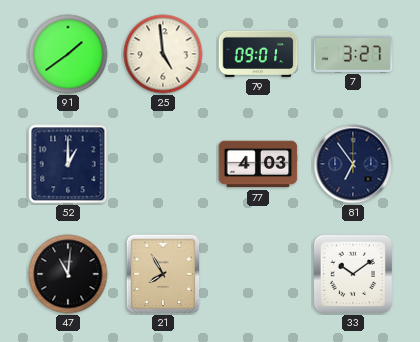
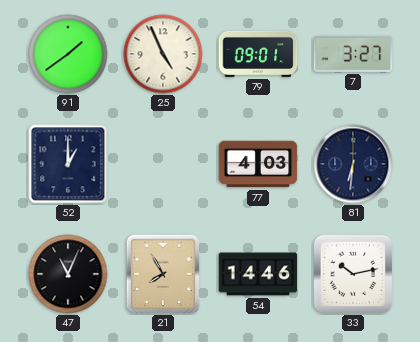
25: 4:59 -> 4:56 (163, 54)
81: 6:54 -> 6:31 (353, 164)
47: 11:01 -> 11:04 (68, 274)
54: none -> 14:46 (258, 274)
33: 10:09 -> 10:13 (353, 274)
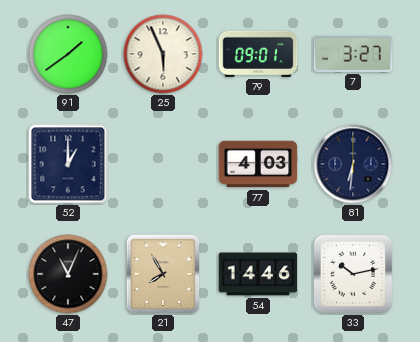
25: 4:56 -> 5:56 (163, 54)
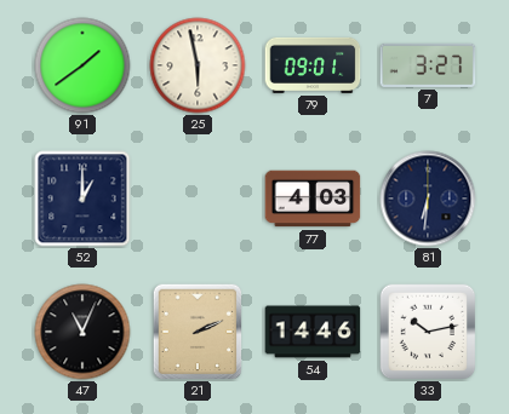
25: 5:56 -> 5:58 (198, 65)
21: 7:55 -> 2:11 (198, 332)
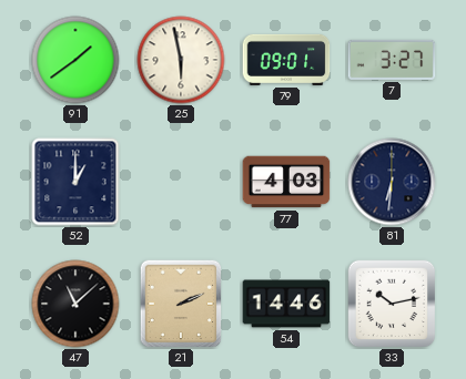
47: 11:04 -> 11:08 (75, 304)
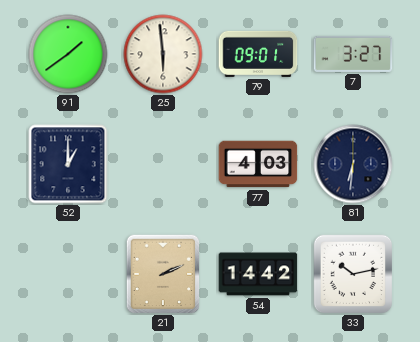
25: 5:58 -> 5:59 (163, 54)
47: 11:08 -> none (75, 304)
54: 14:46 -> 14:42 (258, 274)
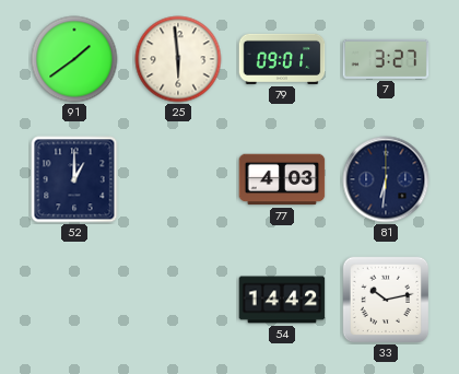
21: 2:11 -> none (163, 274)
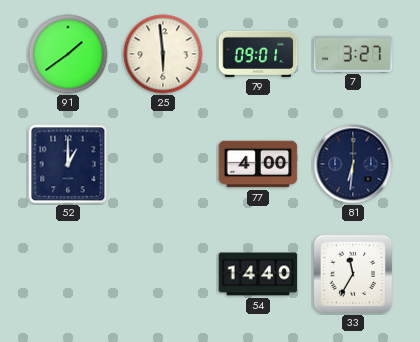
77: 4:03 -> 4:00 (258, 164)
54: 14:42 -> 14:40 (258, 274)
33: 10:13 -> 11:35 (353, 274)
